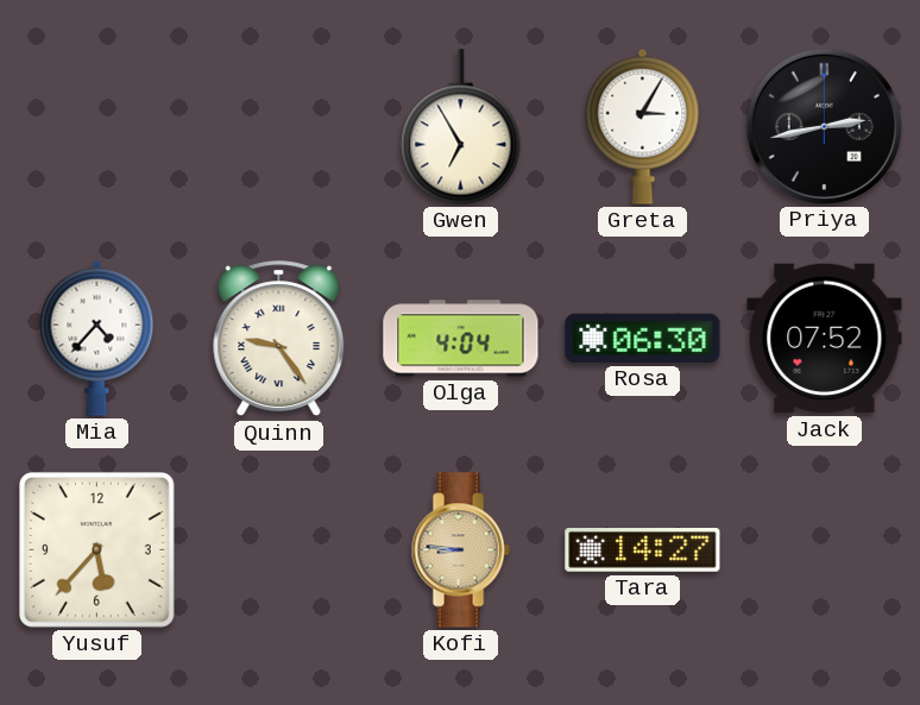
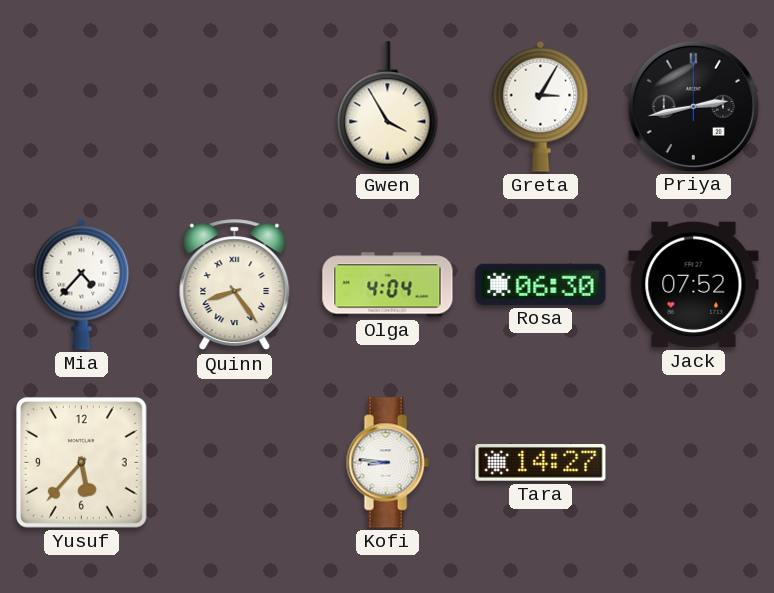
Gwen: 6:55 -> 3:55 (388, 107)
Quinn: 9:24 -> 8:24 (235, 285)
Kofi dial: champagne -> white (387, 463)
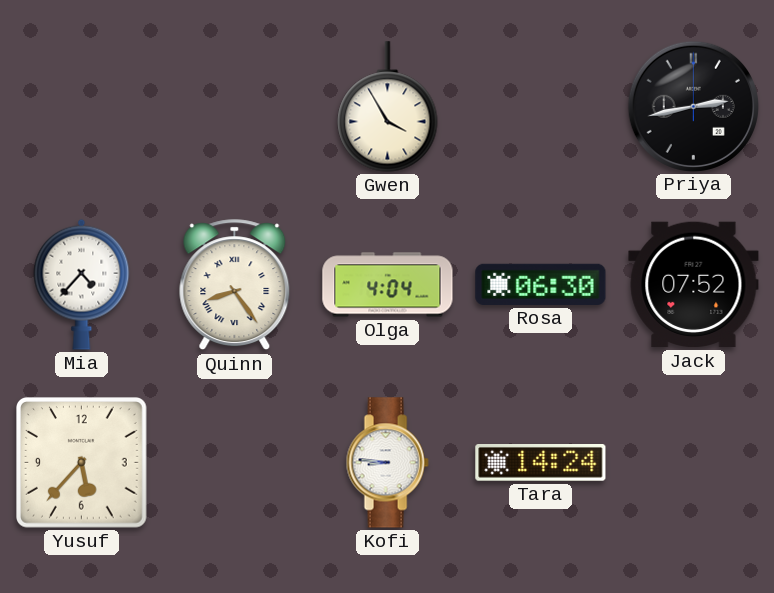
Greta: 3:05 -> none (541, 106)
Tara: 14:27 -> 14:24 (541, 463)
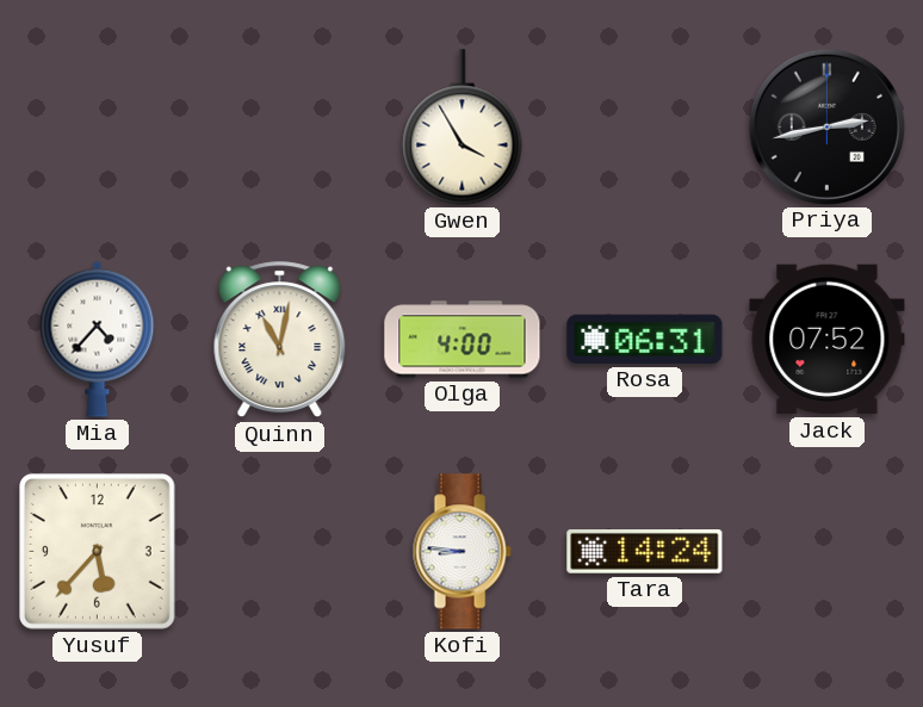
Quinn: 8:24 -> 11:02 (280, 340)
Olga: 4:04 -> 4:00 (463, 340)
Rosa: 06:30 -> 06:31 (645, 339)
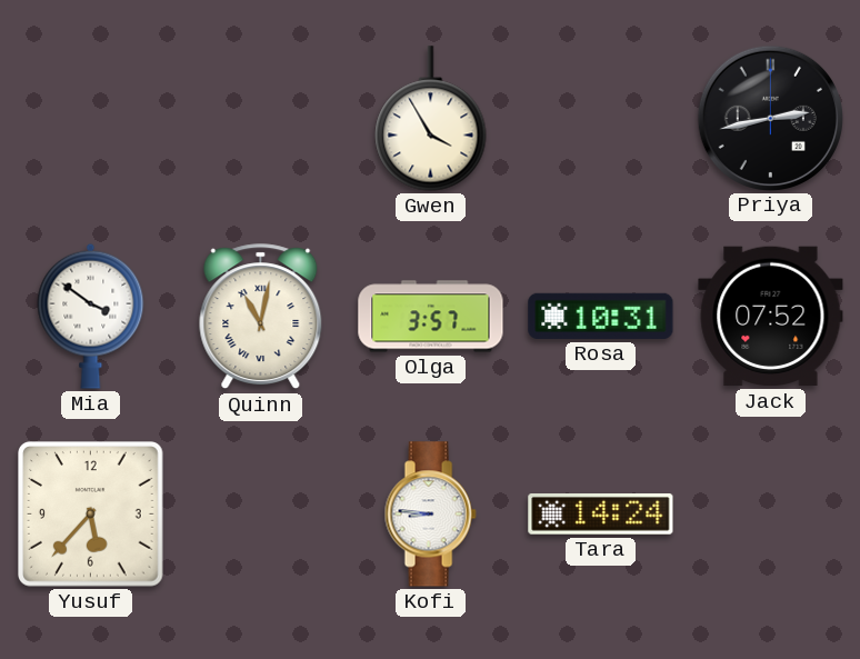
Mia: 4:37 -> 3:51 (91, 316)
Olga: 4:00 -> 3:57 (431, 317)
Rosa: 06:31 -> 10:31 (601, 316)
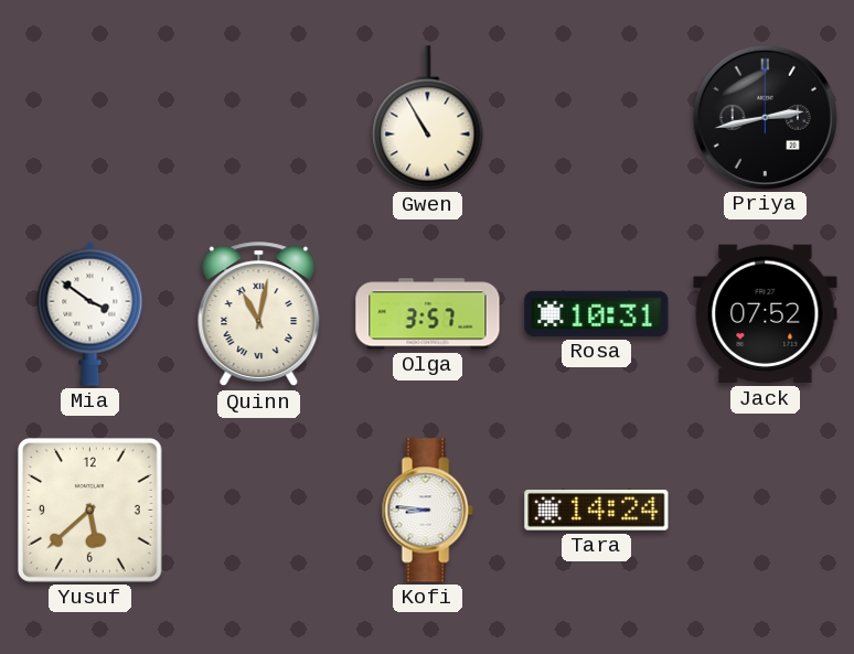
Gwen: 3:55 -> 10:55 (428, 118)
Yusuf: 5:37 -> 5:38 (90, 511)
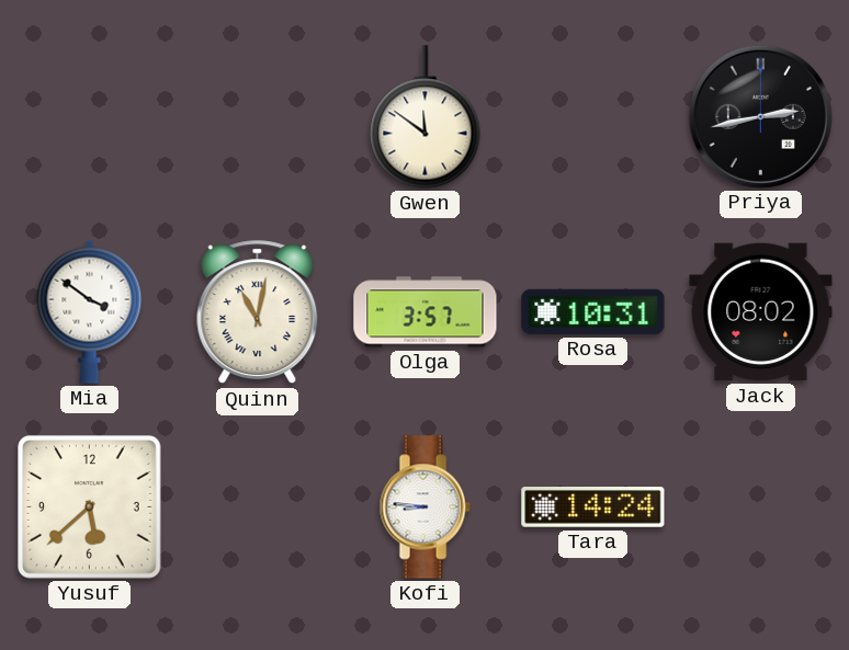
Gwen: 10:55 -> 11:51 (426, 117)
Jack: 07:52 -> 08:02 (761, 312)
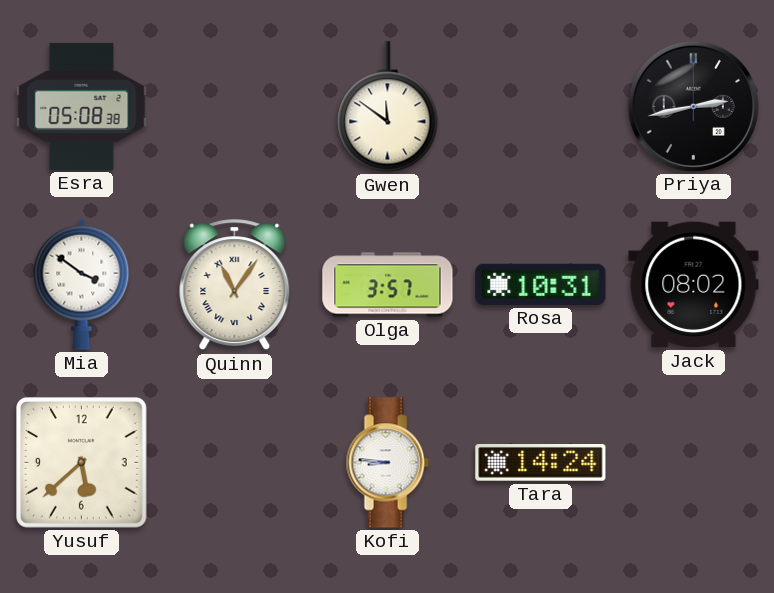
Esra: none -> 05:08 (82, 106)
Quinn: 11:02 -> 11:06 (235, 285)
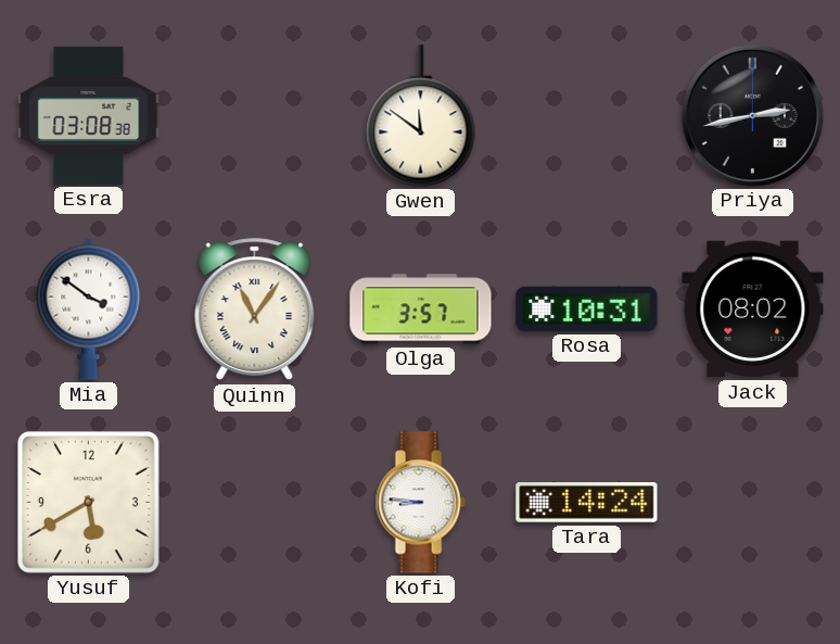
Esra: 05:08 -> 03:08 (89, 115)
Yusuf: 5:38 -> 5:40 (89, 503)
